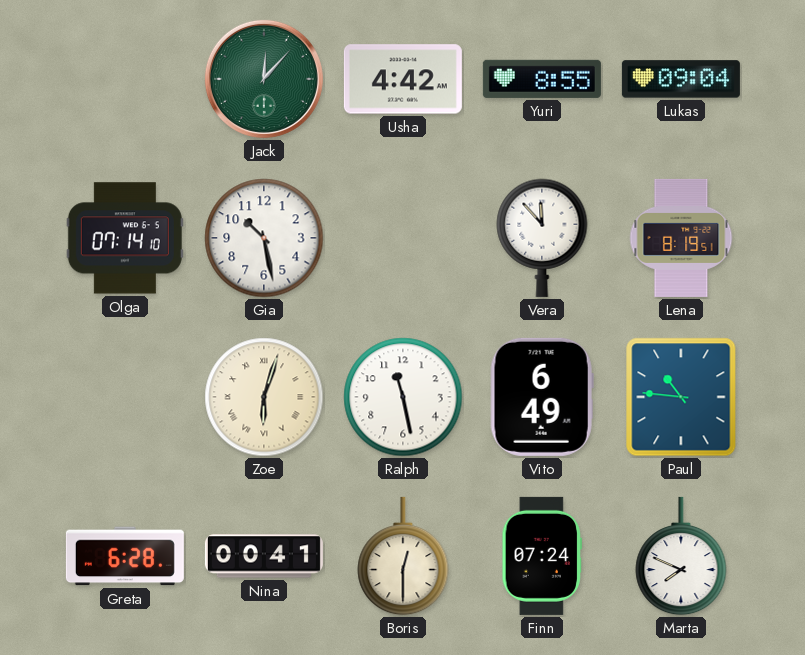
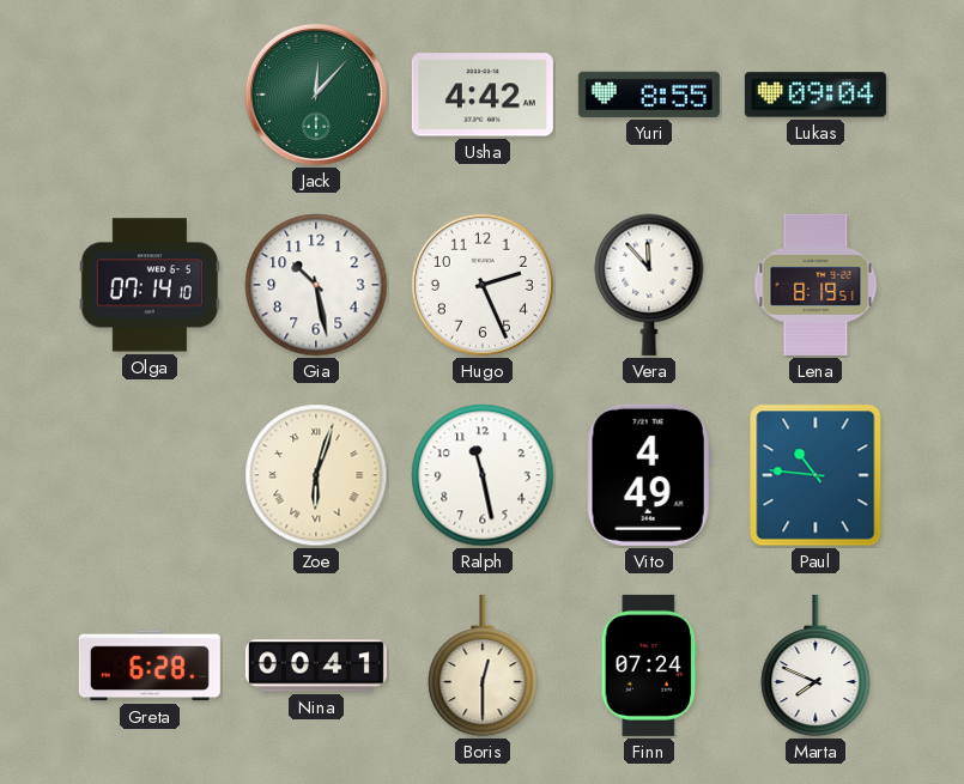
Hugo: none -> 2:26 (483, 285)
Vito: 6:49 -> 4:49 (649, 475)
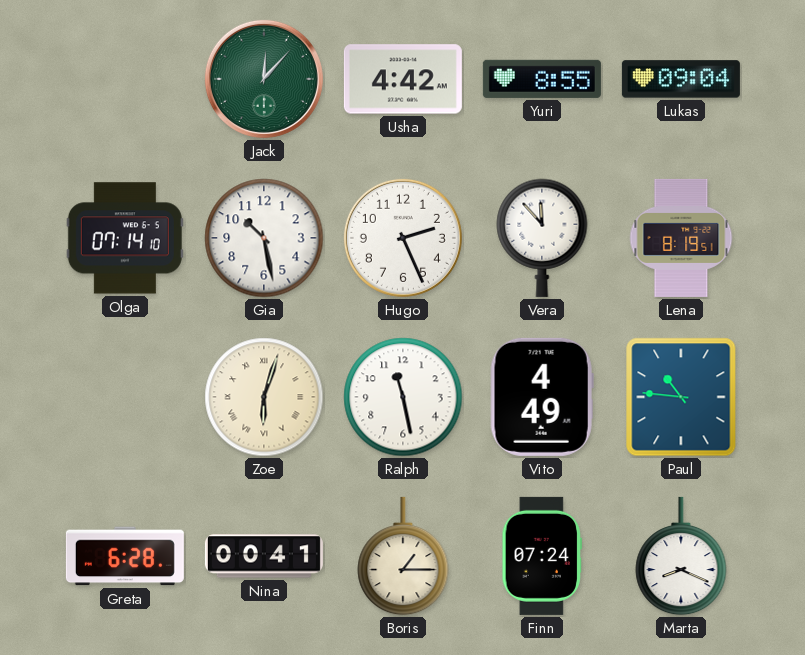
Boris: 12:30 -> 1:15 (403, 556)
Marta: 7:49 -> 8:19 (681, 556)
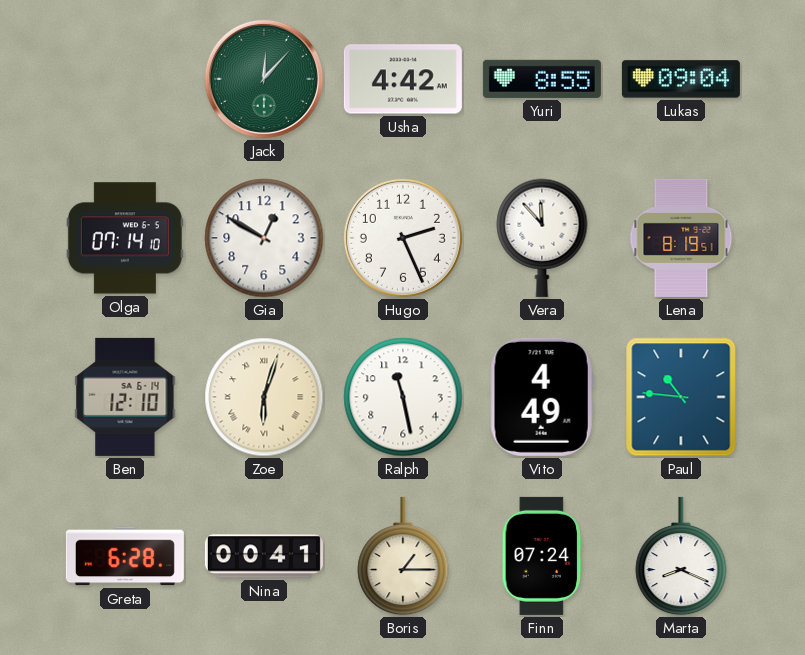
Gia: 10:28 -> 12:50 (264, 238)
Ben: none -> 12:10 (125, 397)
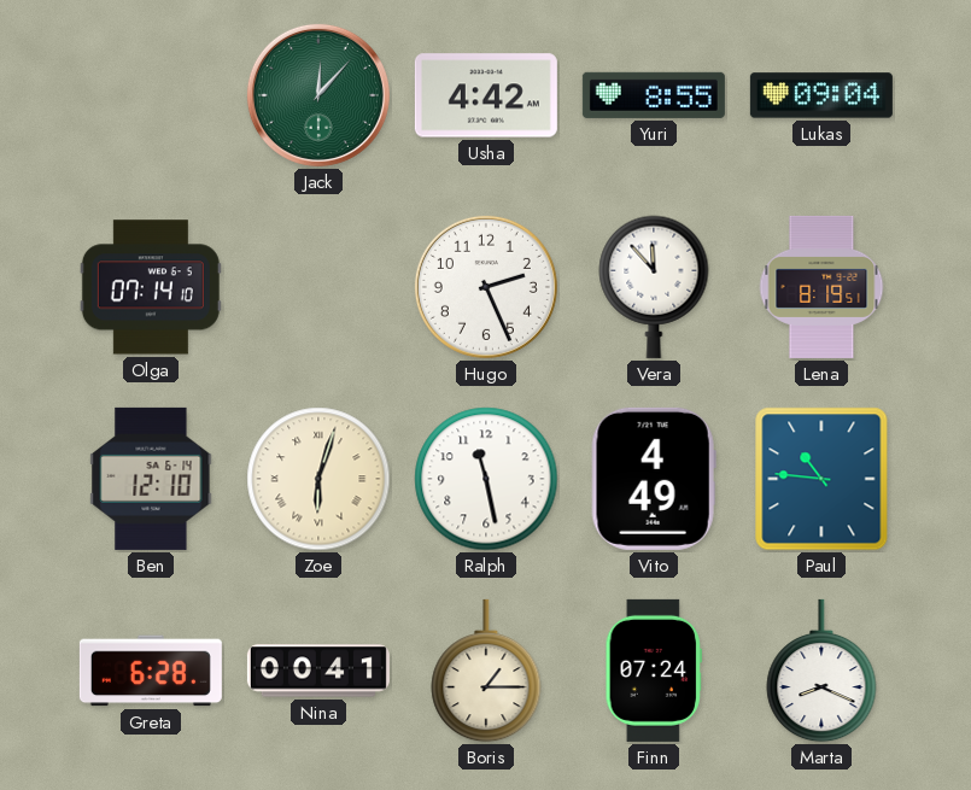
Gia: 12:50 -> none (264, 238)
